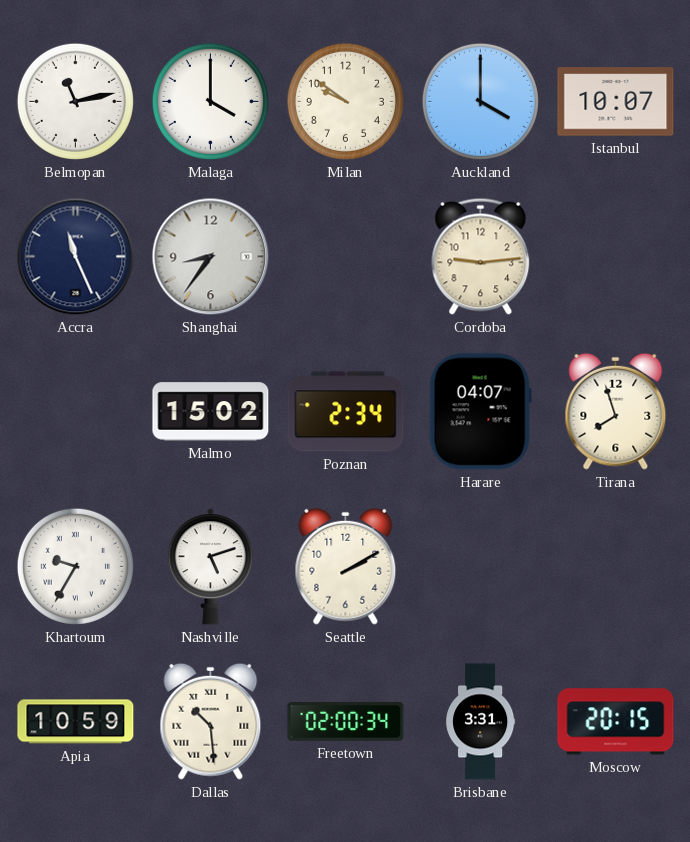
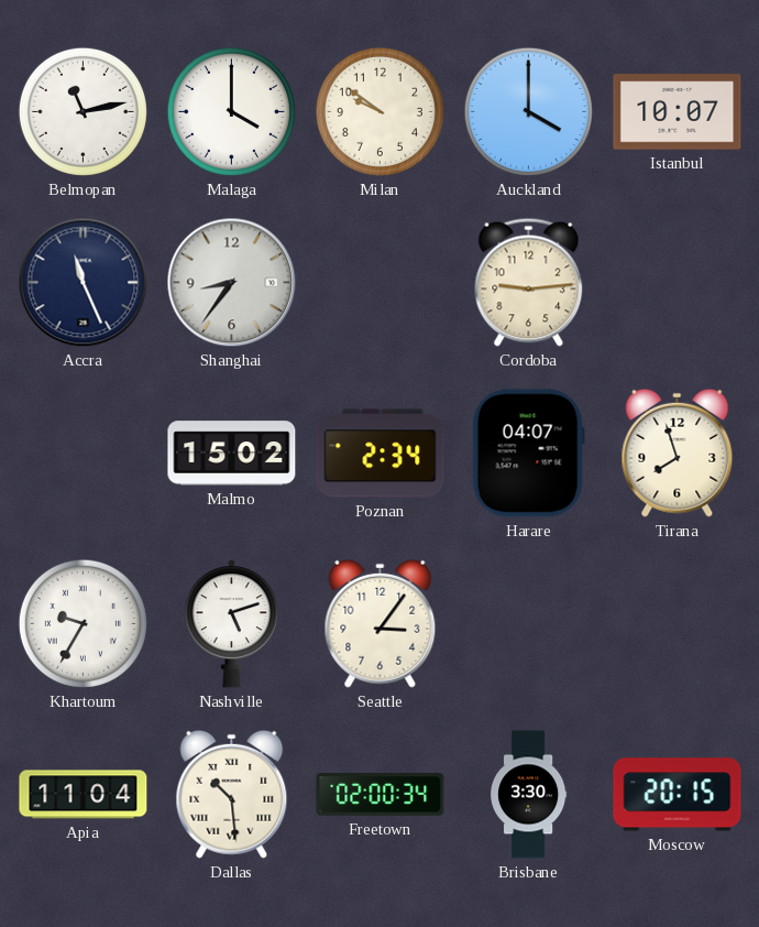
Seattle: 2:10 -> 3:06 (381, 623)
Apia: 10:59 -> 11:04 (84, 795)
Brisbane: 3:31 -> 3:30 (529, 795)
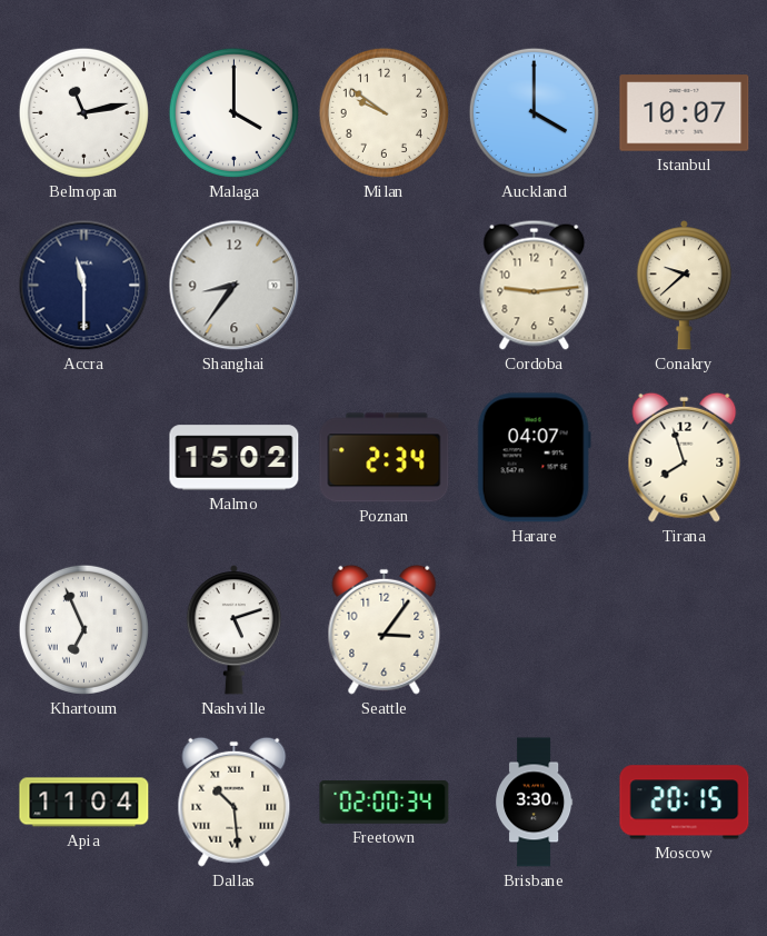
Accra: 11:26 -> 11:30 (84, 286)
Conakry: none -> 9:38 (684, 286)
Khartoum: 9:35 -> 6:56 (83, 629)
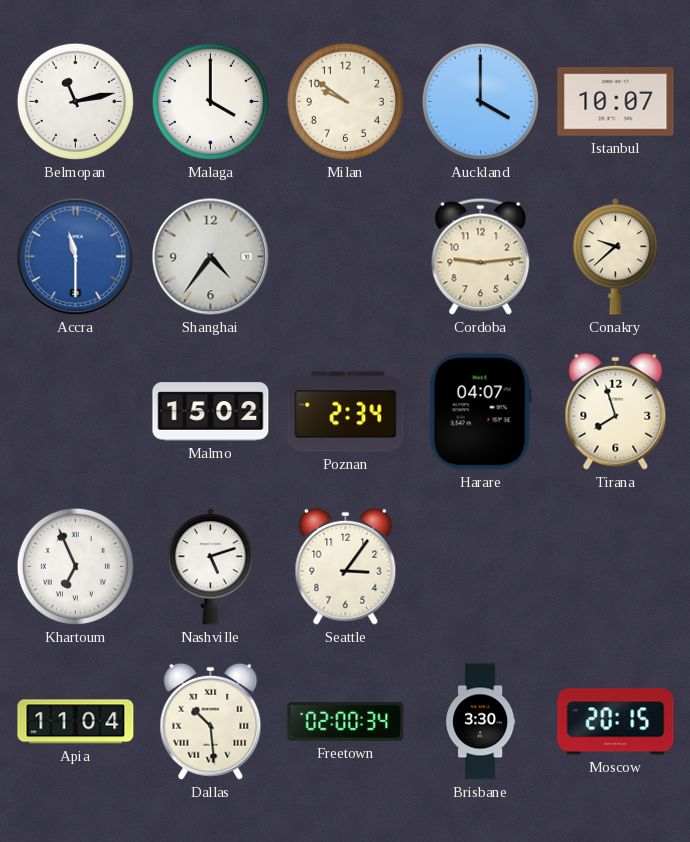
Accra dial: navy -> blue (76, 257)
Shanghai: 8:36 -> 4:36 (211, 257)
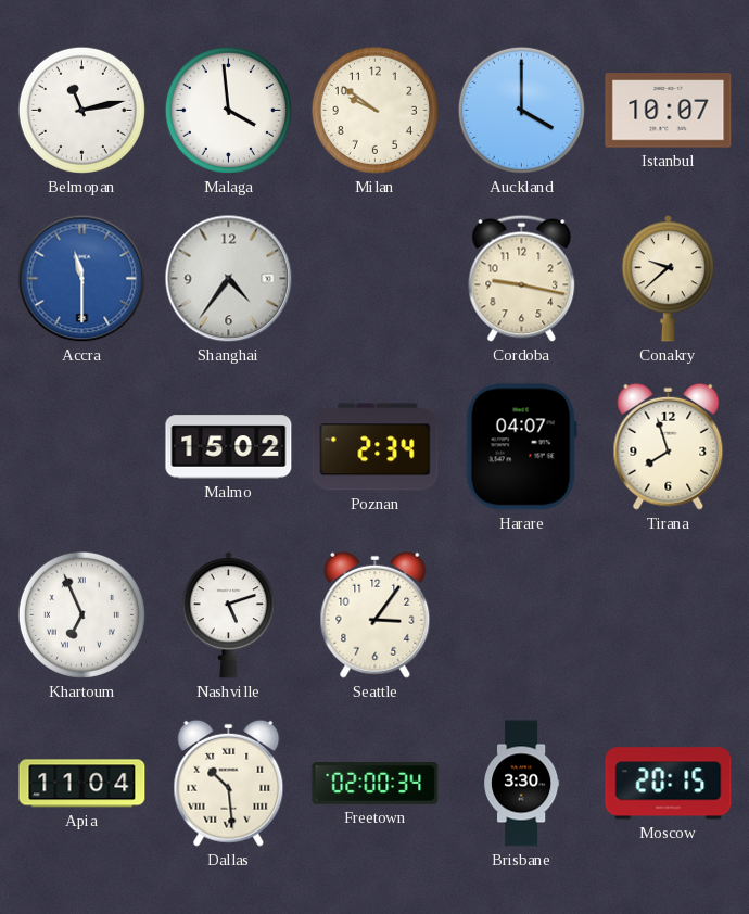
Malaga: 4:00 -> 3:59 (228, 110)
Cordoba: 9:14 -> 9:17 (522, 278)
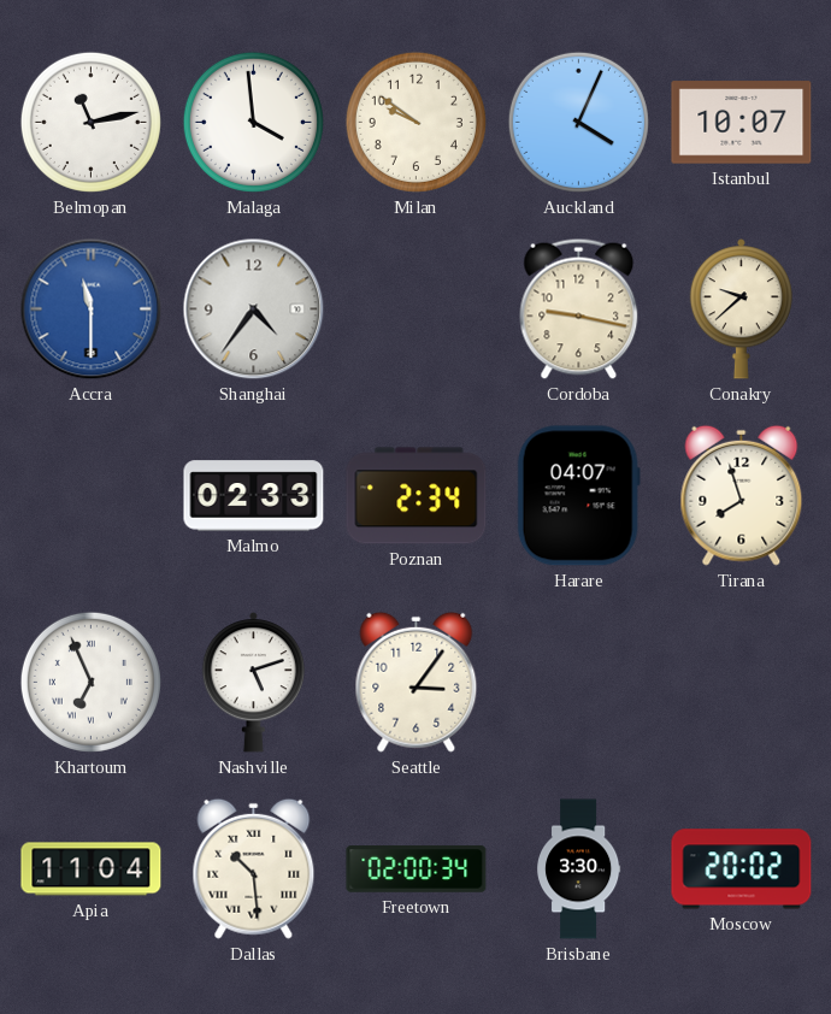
Auckland: 4:00 -> 4:04 (578, 122)
Malmo: 15:02 -> 02:33 (254, 496)
Moscow: 20:15 -> 20:02 (742, 869)
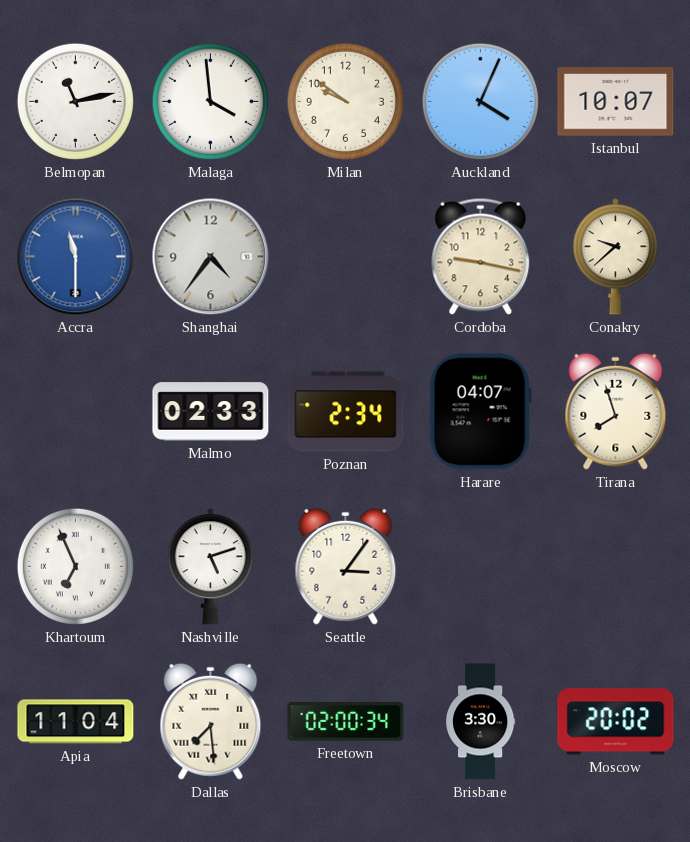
Dallas: 10:29 -> 7:29 (211, 721)
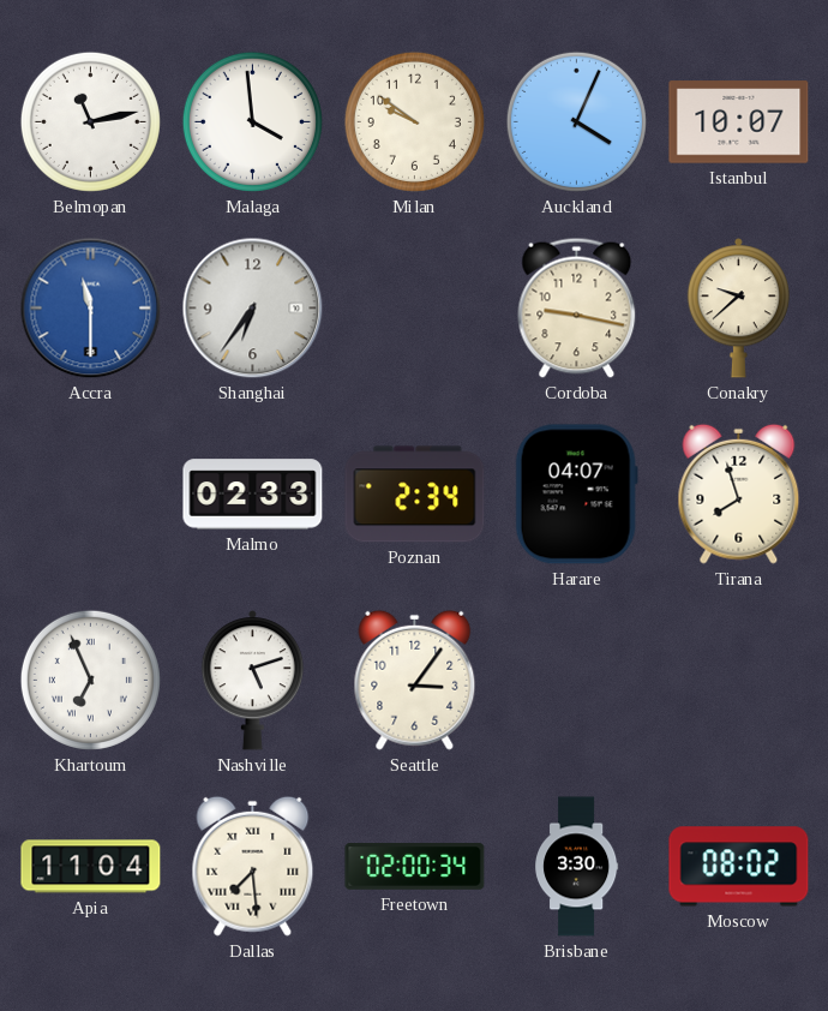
Shanghai: 4:36 -> 6:36 (253, 309)
Moscow: 20:02 -> 08:02 (739, 867)
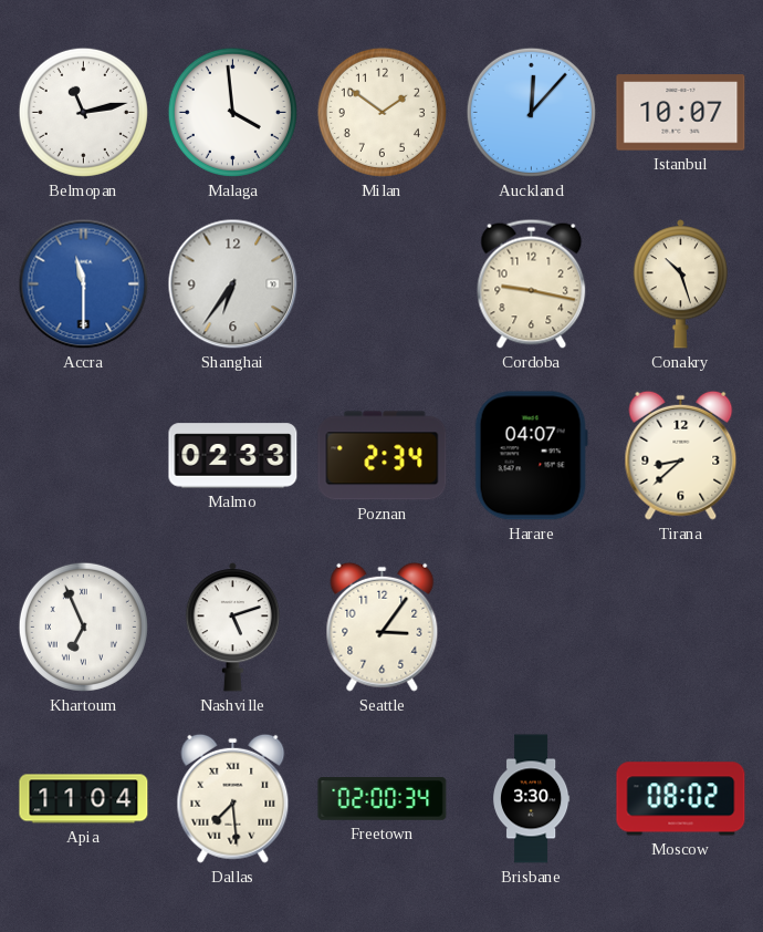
Milan: 9:51 -> 1:51 (381, 112)
Auckland: 4:04 -> 12:07 (531, 112)
Conakry: 9:38 -> 10:27 (680, 284)
Tirana: 7:57 -> 8:38 (681, 455)
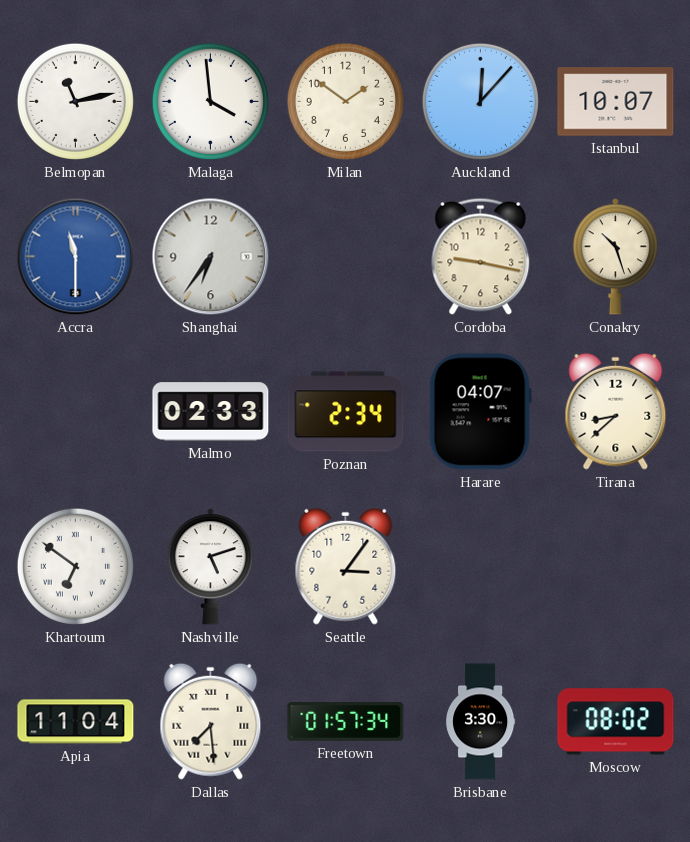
Khartoum: 6:56 -> 6:51 (75, 566)
Freetown: 02:00 -> 01:57 (346, 722)
